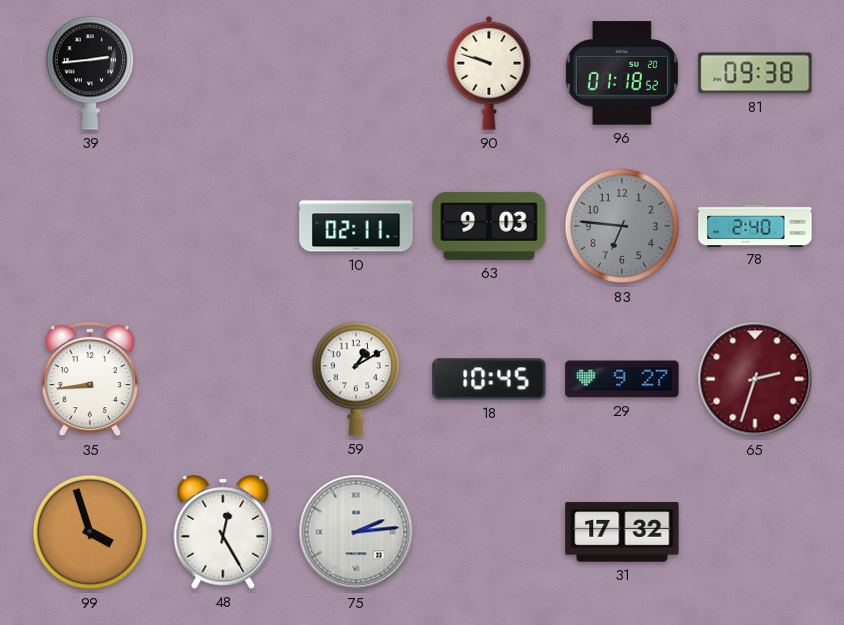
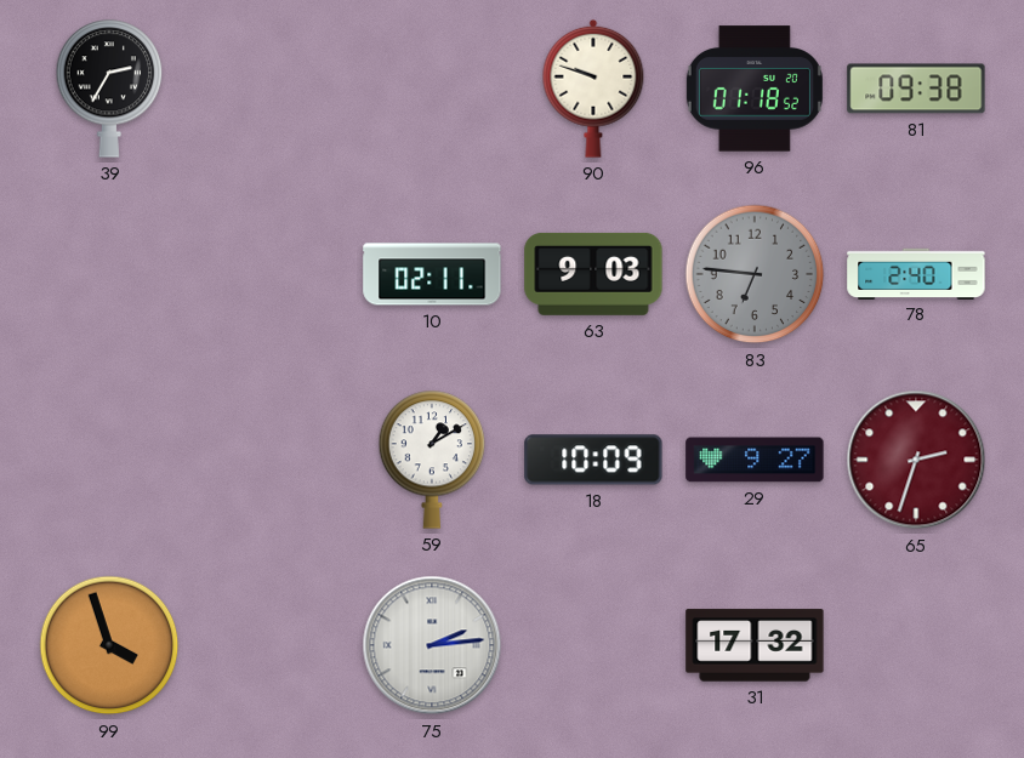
39: 2:44 -> 2:35 (109, 89)
35: 8:44 -> none (89, 379)
18: 10:45 -> 10:09 (593, 460)
48: 12:25 -> none (223, 532)
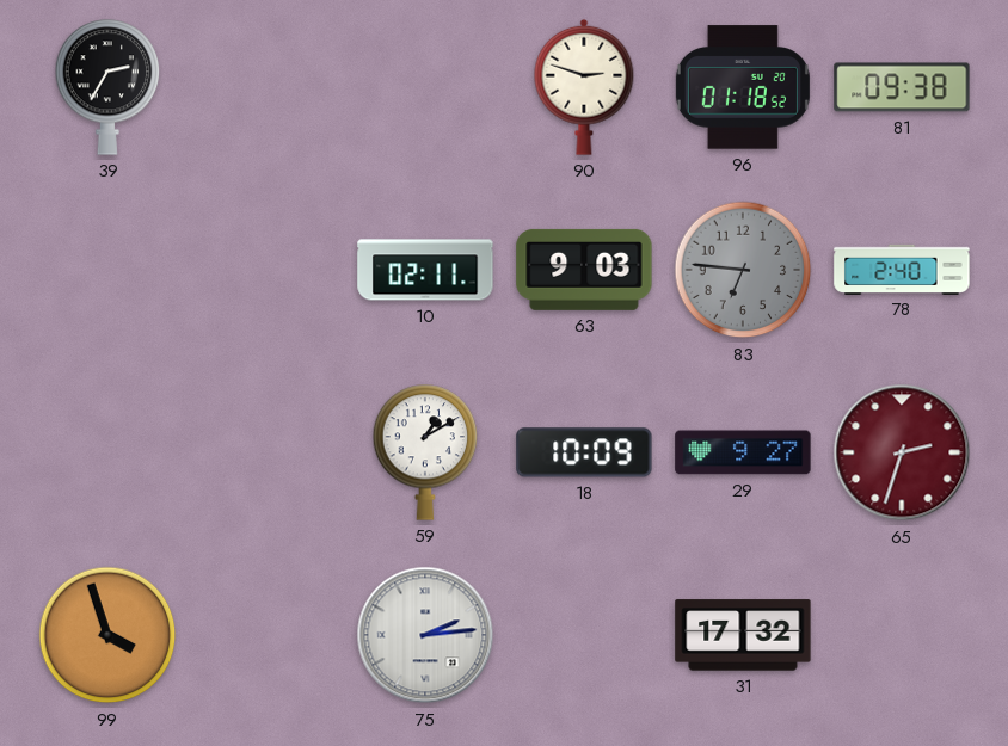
90: 9:48 -> 2:48 (584, 87)
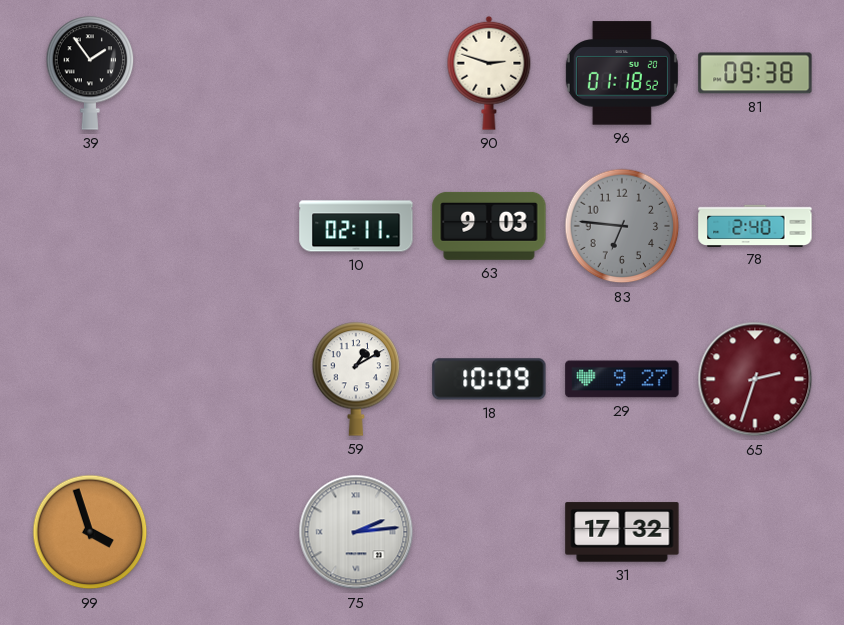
39: 2:35 -> 1:54 (90, 73)
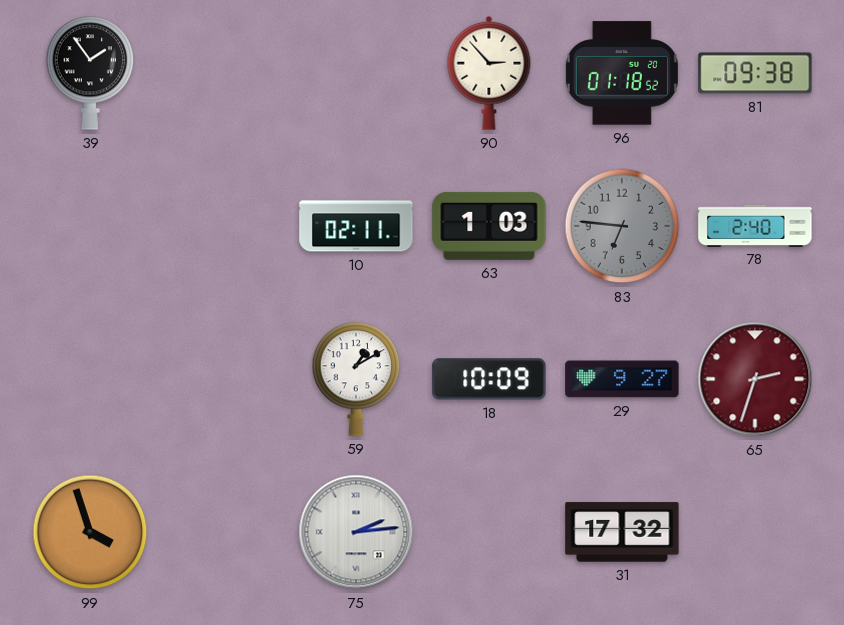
90: 2:48 -> 2:53 (489, 73)
63: 9:03 -> 1:03 (489, 226)
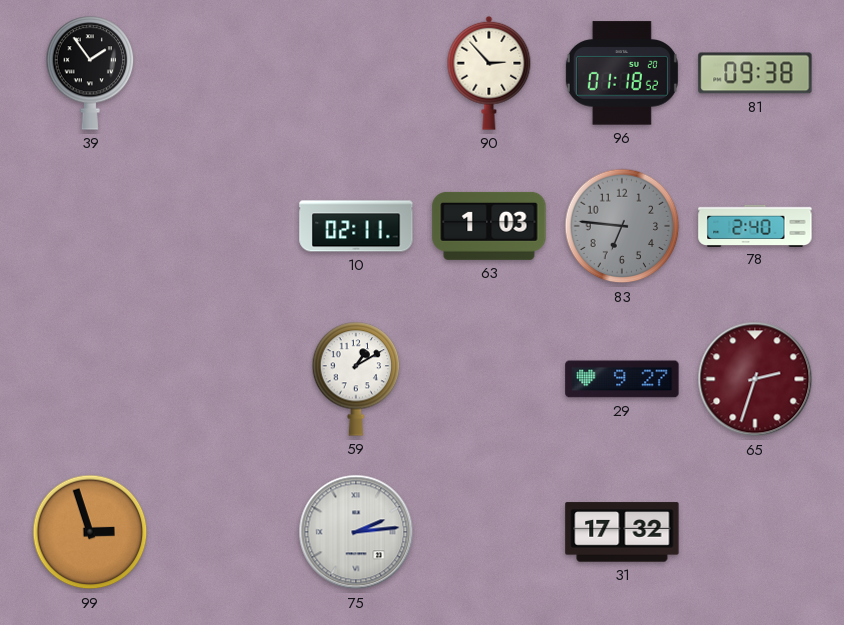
18: 10:09 -> none (489, 379)
99: 3:57 -> 2:57 (90, 532)
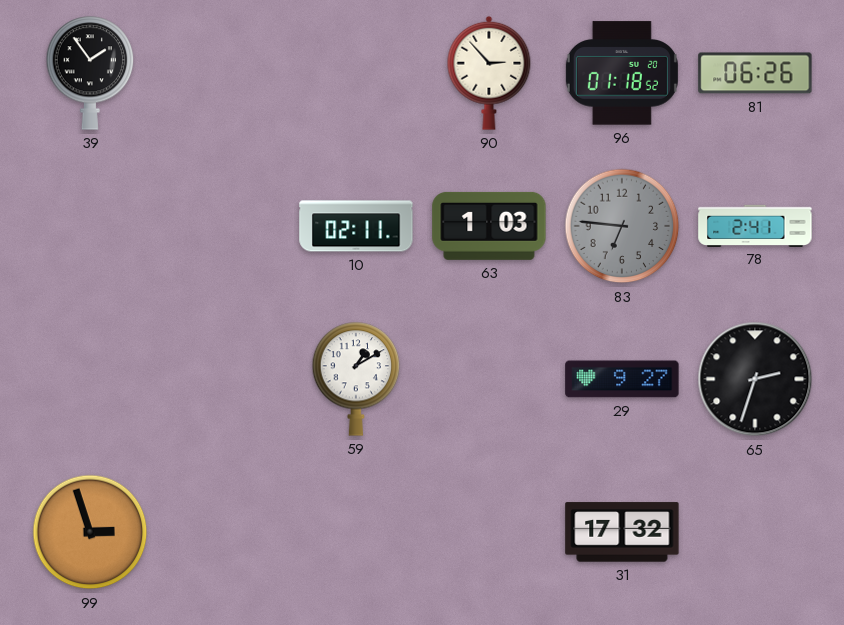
81: 09:38 -> 06:26 (755, 73)
78: 2:40 -> 2:41 (755, 225)
65 dial: burgundy -> black (755, 379)
75: 2:14 -> none (356, 532)
